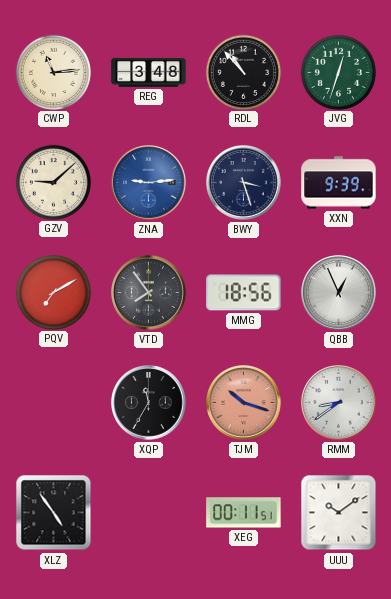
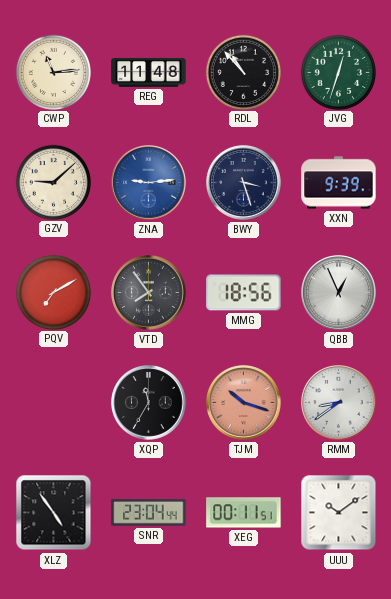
REG: 3:48 -> 11:48 (149, 73)
SNR: none -> 23:04 (149, 512)
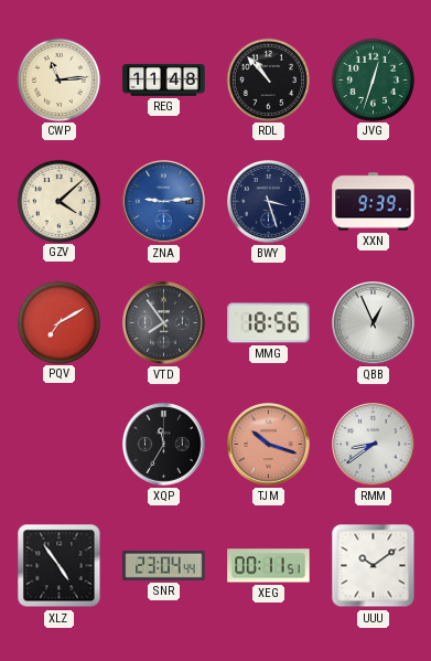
GZV: 9:08 -> 4:08 (58, 201)
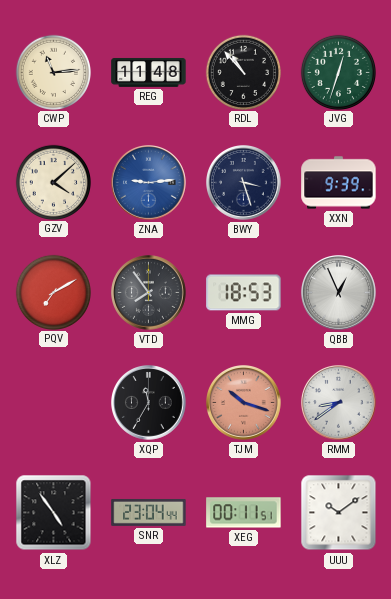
MMG: 18:56 -> 18:53 (244, 293)
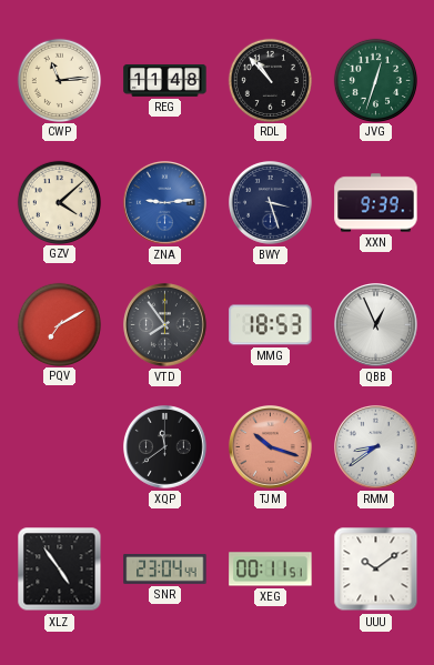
XQP: 11:35 -> 11:39 (165, 447)
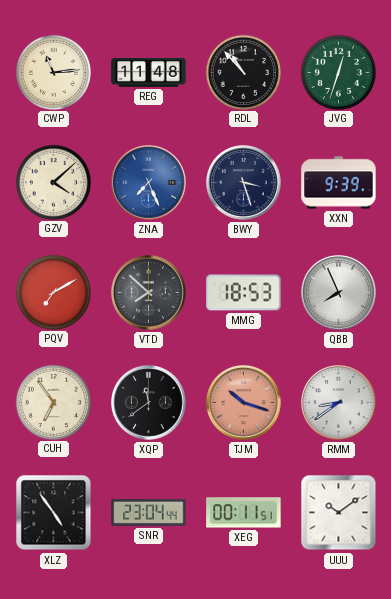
ZNA: 9:14 -> 7:26 (149, 183)
VTD: 7:54 -> 7:52 (149, 293)
QBB: 12:56 -> 7:56 (339, 293)
CUH: none -> 6:54 (53, 402)
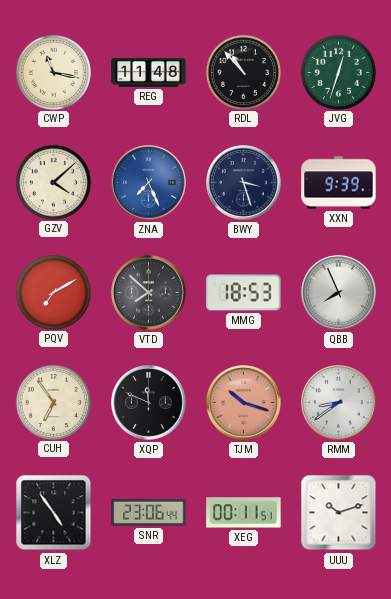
CWP: 11:14 -> 11:17 (53, 72)
XQP: 11:39 -> 11:49 (149, 403)
SNR: 23:04 -> 23:06 (149, 512)
UUU: 10:09 -> 10:12 (339, 513)
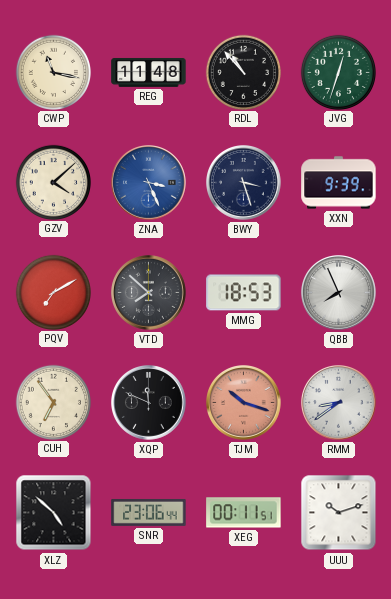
ZNA: 7:26 -> 3:26 (149, 183)
XLZ: 4:54 -> 4:52 (54, 513)
